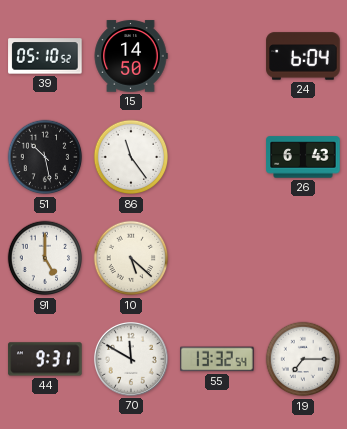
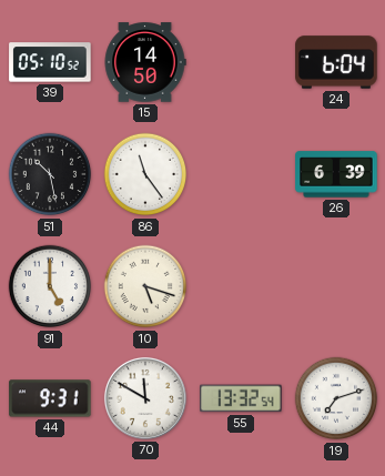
26: 6:43 -> 6:39 (336, 174)
10: 5:22 -> 5:18 (145, 286)
19: 7:15 -> 7:12 (336, 398)
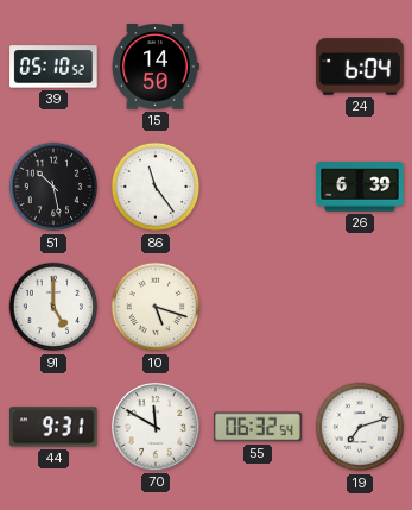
55: 13:32 -> 06:32 (258, 427)
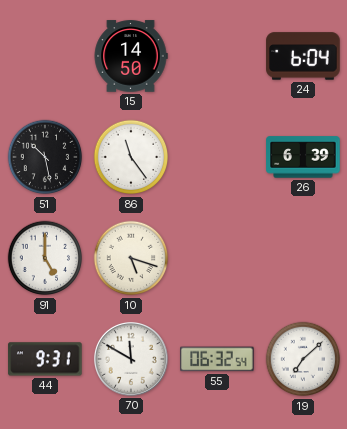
39: 05:10 -> none (53, 67)
19: 7:12 -> 7:08 (303, 359)
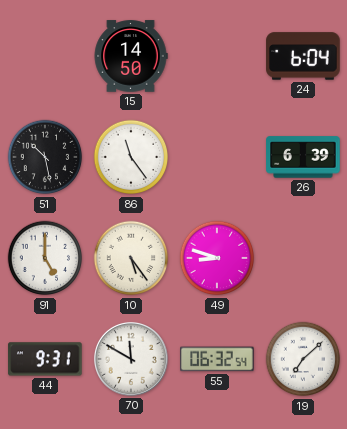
10: 5:18 -> 5:24 (131, 258)
49: none -> 8:48 (217, 258)
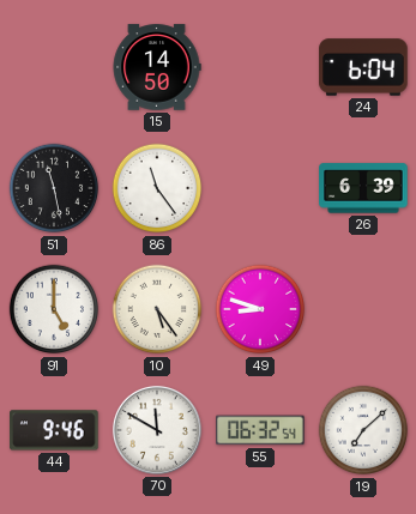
51: 10:28 -> 11:28 (54, 188)
44: 9:31 -> 9:46 (54, 430)
